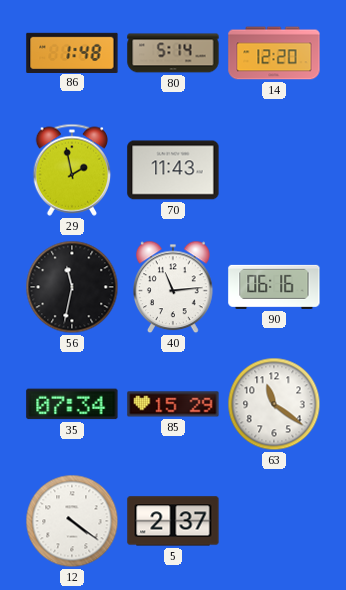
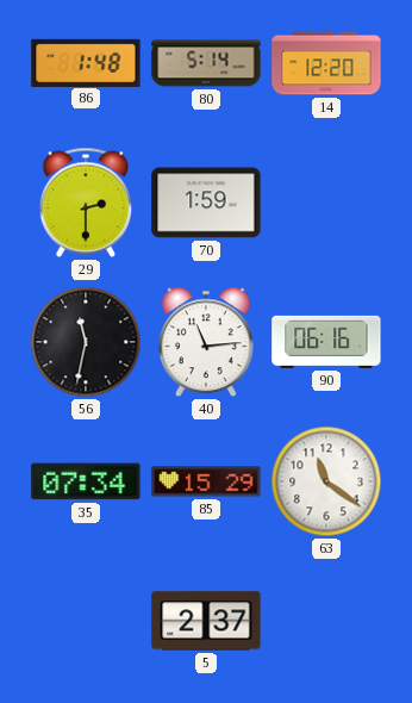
29: 1:58 -> 2:30 (86, 203)
70: 11:43 -> 1:59 (206, 203)
12: 4:21 -> none (72, 521)
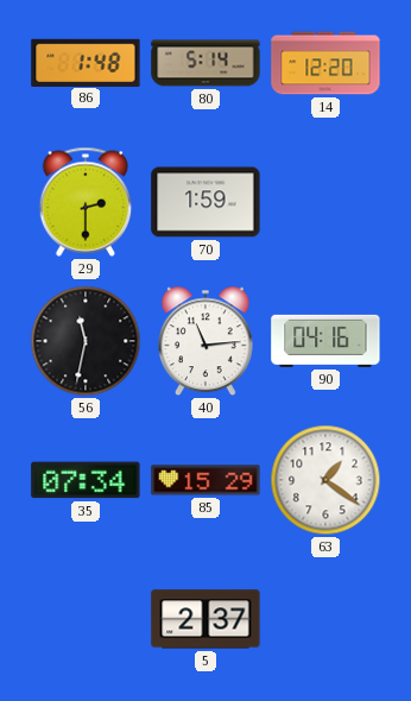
90: 06:16 -> 04:16 (325, 341)
63: 11:21 -> 1:21 (325, 480)
